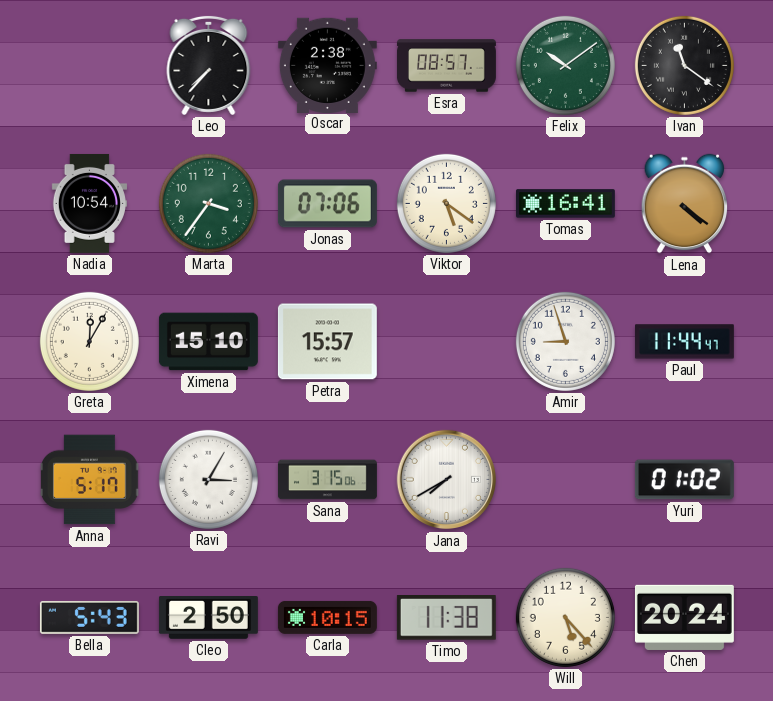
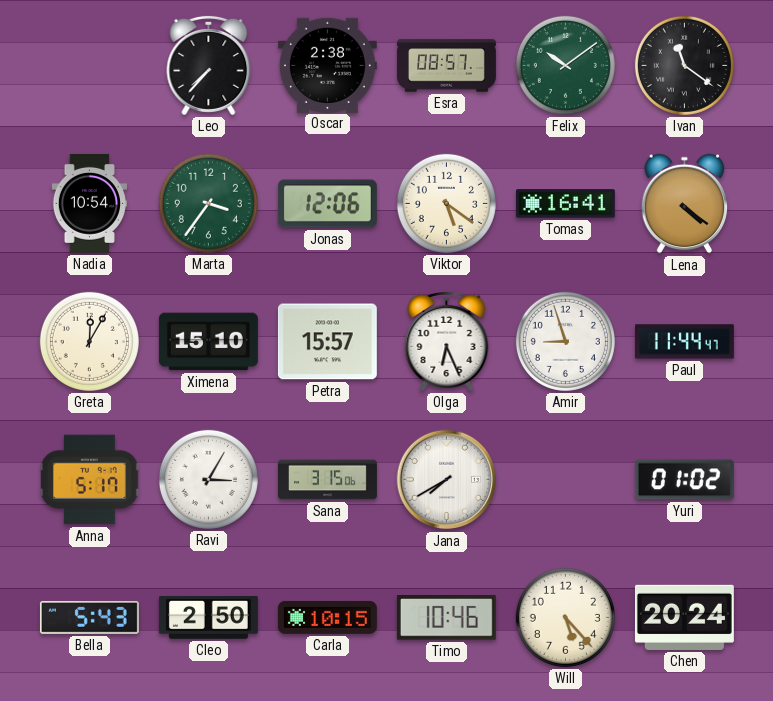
Jonas: 07:06 -> 12:06 (327, 204)
Olga: none -> 6:26 (447, 341)
Timo: 11:38 -> 10:46 (446, 618)
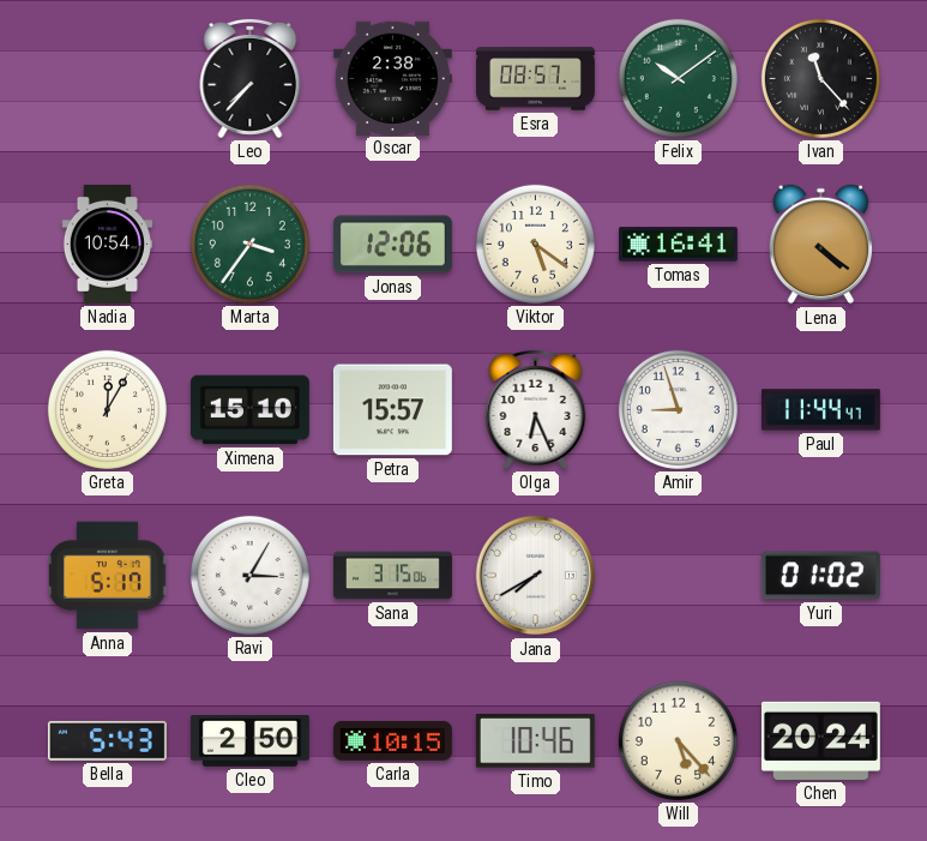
Ivan: 11:21 -> 11:23 (820, 78)
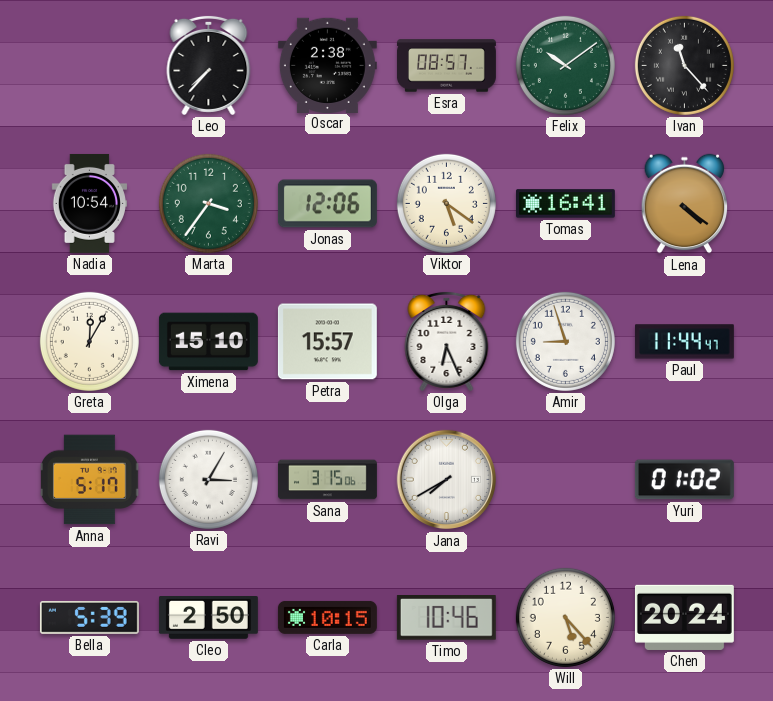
Bella: 5:43 -> 5:39 (89, 618)
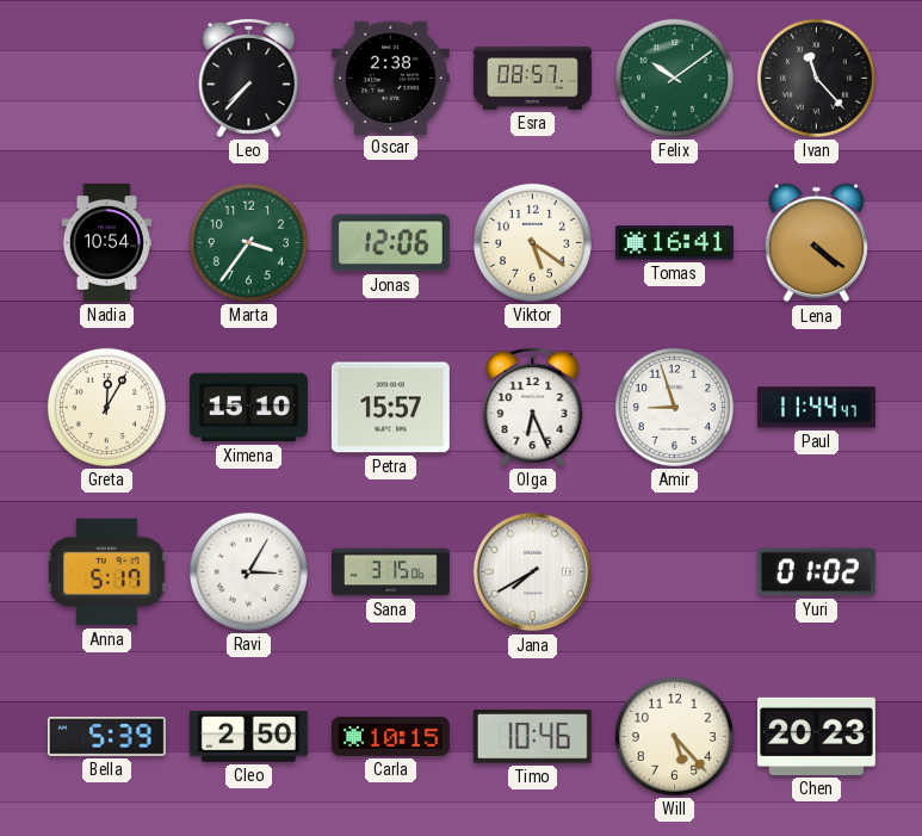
Chen: 20:24 -> 20:23 (816, 736)
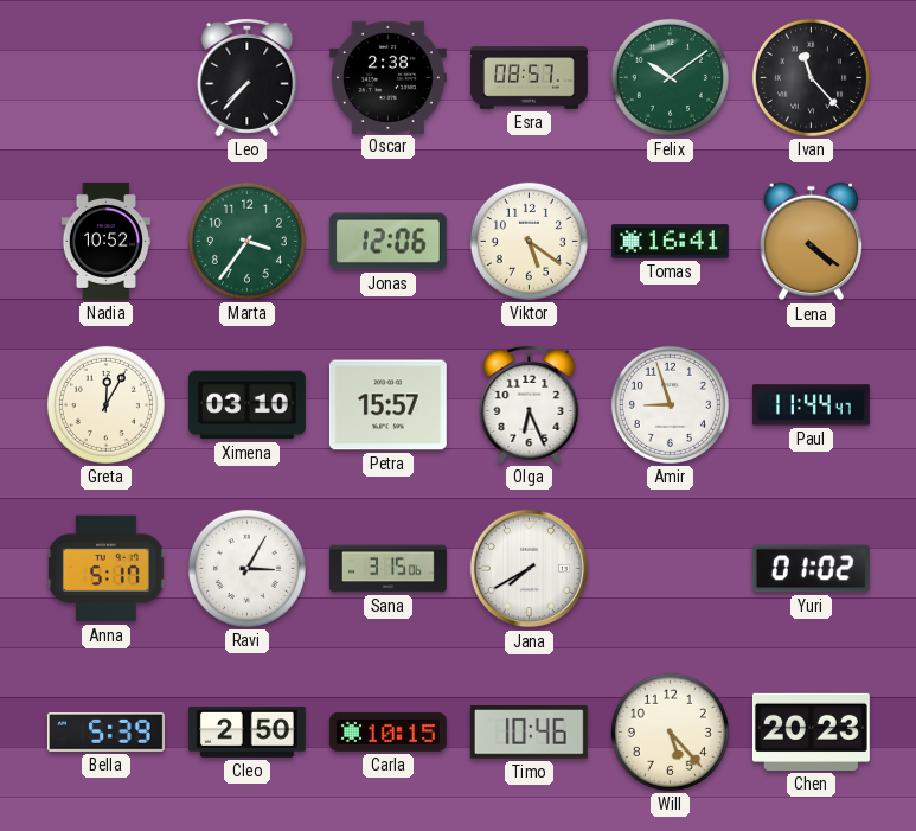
Nadia: 10:54 -> 10:52 (105, 241)
Ximena: 15:10 -> 03:10 (246, 405)
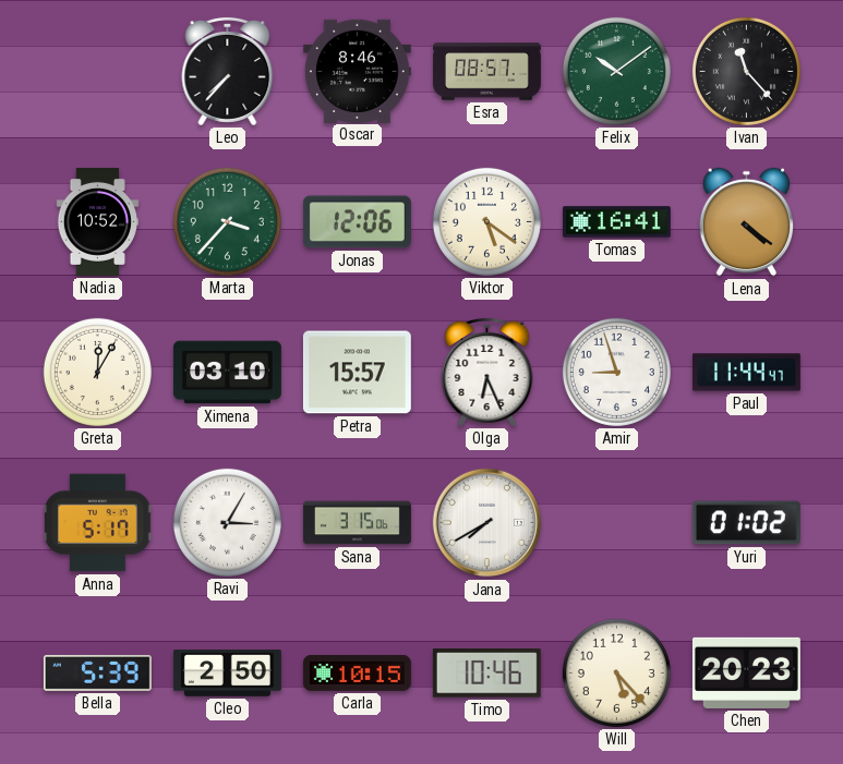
Oscar: 2:38 -> 8:46 (357, 71)
Marta: 3:36 -> 3:37 (227, 221)
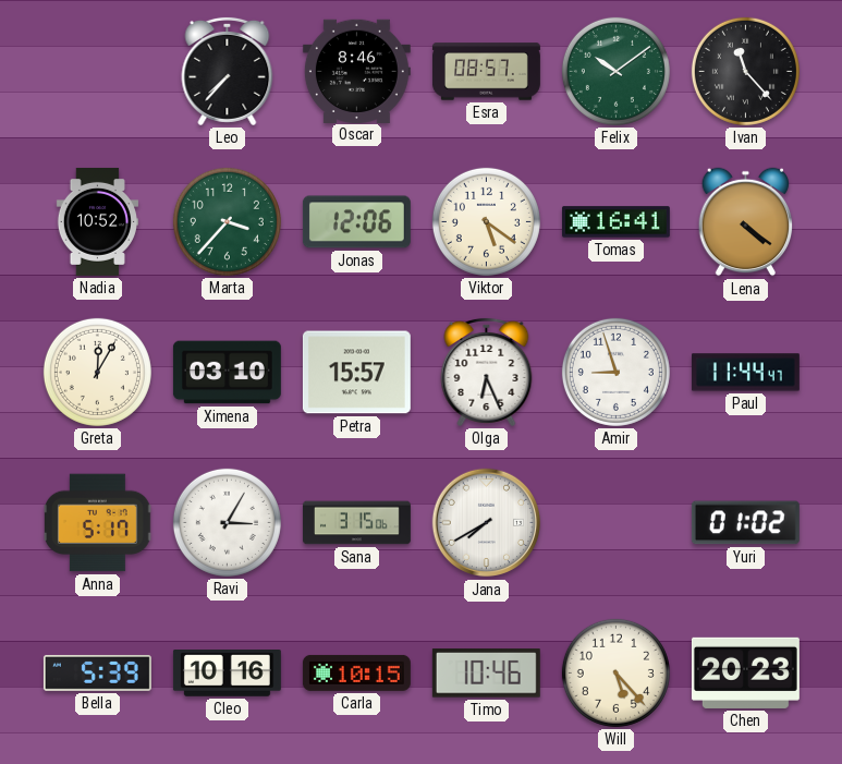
Cleo: 2:50 -> 10:16 (227, 674)
